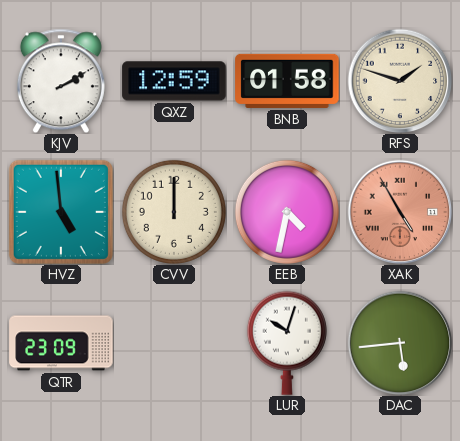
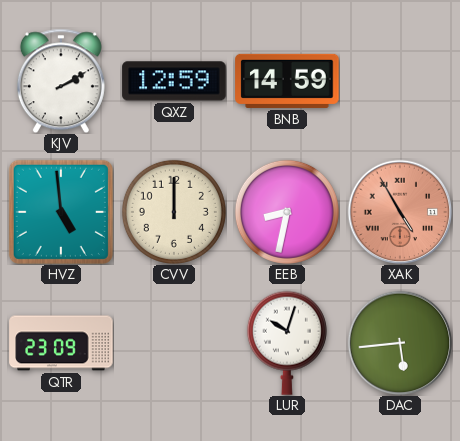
BNB: 01:58 -> 14:59 (287, 81)
RFS: 1:48 -> none (400, 81)
EEB: 4:32 -> 8:32 (287, 212)
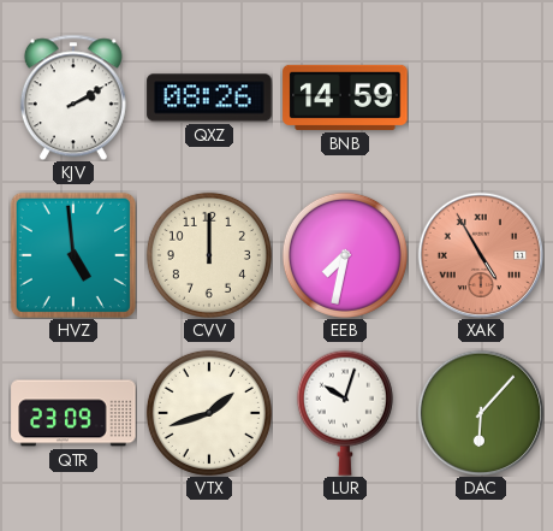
QXZ: 12:59 -> 08:26 (209, 98)
EEB: 8:32 -> 7:32 (345, 255)
VTX: none -> 1:42 (209, 413)
DAC: 5:44 -> 6:07 (481, 413)
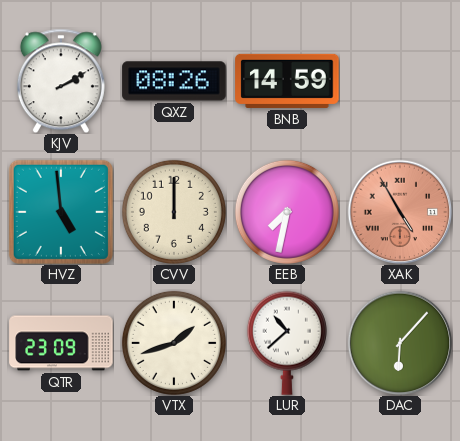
LUR: 10:03 -> 10:38 (287, 343)
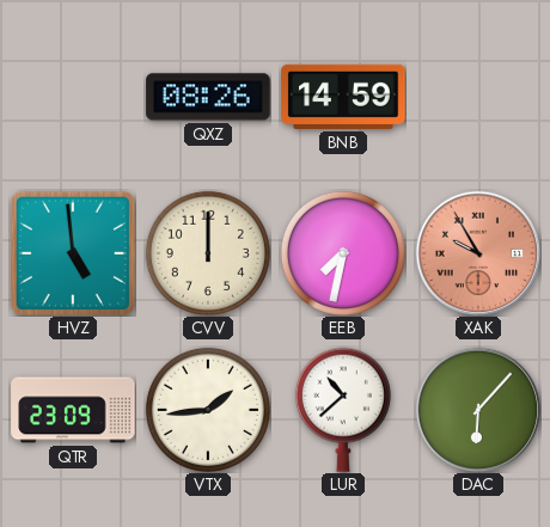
KJV: 2:10 -> none (61, 81)
XAK: 4:55 -> 9:55 (478, 253)
VTX: 1:42 -> 1:44 (208, 410)
